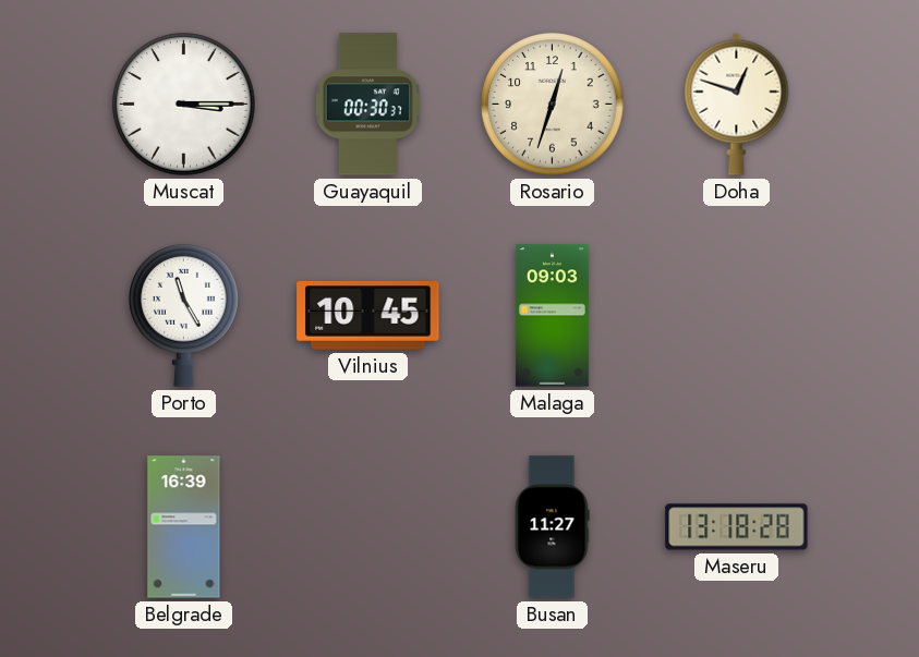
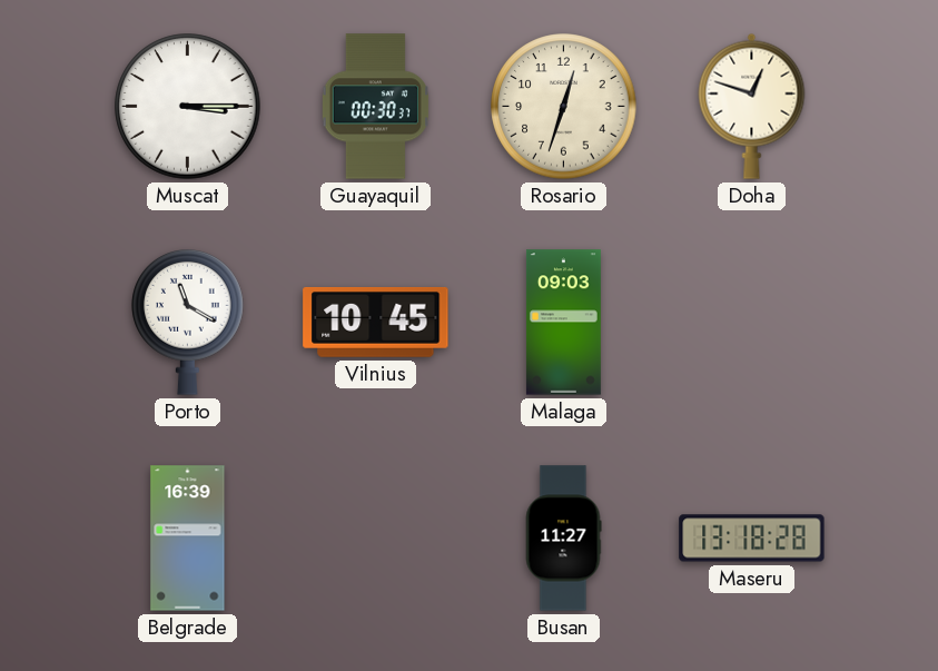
Porto: 11:25 -> 11:20 (188, 323)
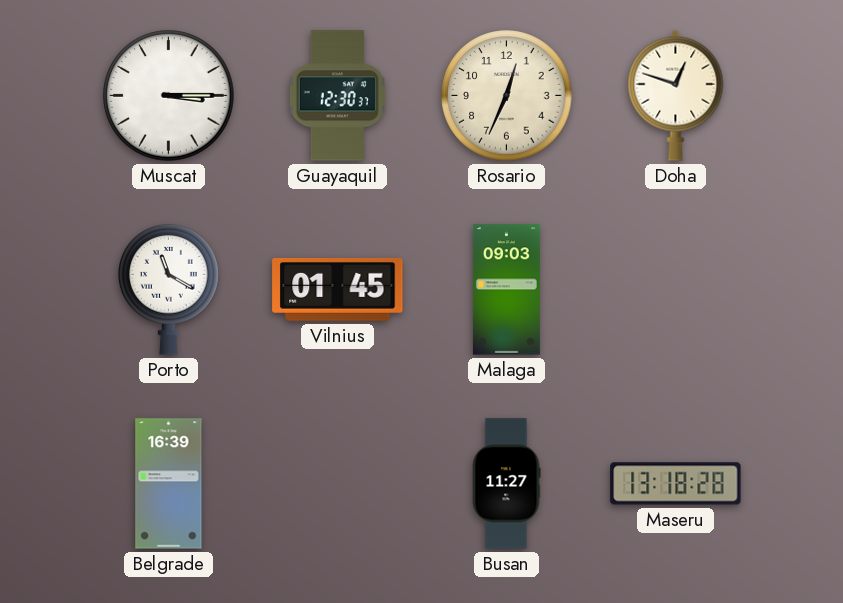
Guayaquil: 00:30 -> 12:30 (337, 96)
Rosario: 12:33 -> 12:34 (507, 96)
Vilnius: 10:45 -> 01:45 (338, 289)
